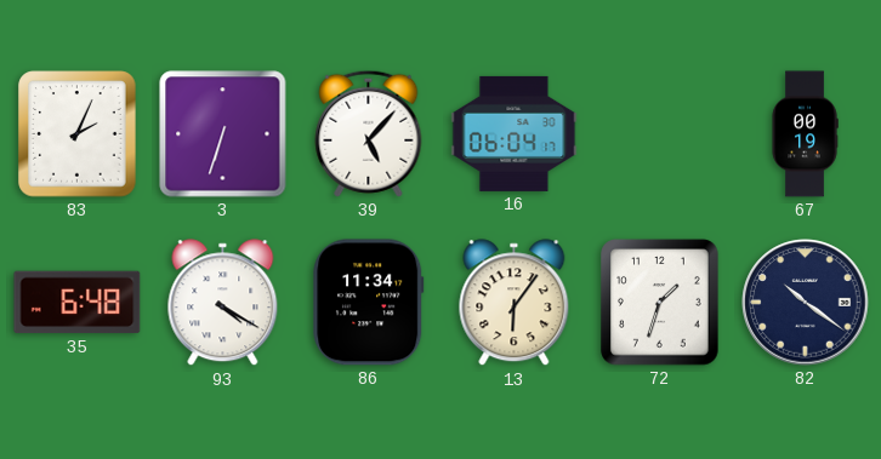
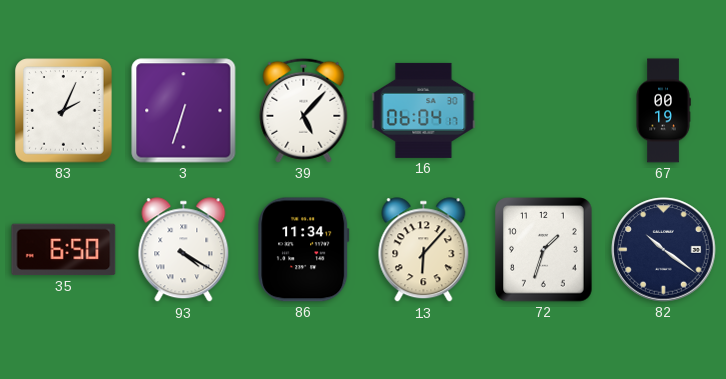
35: 6:48 -> 6:50 (64, 250)
13: 6:06 -> 6:07 (424, 250)
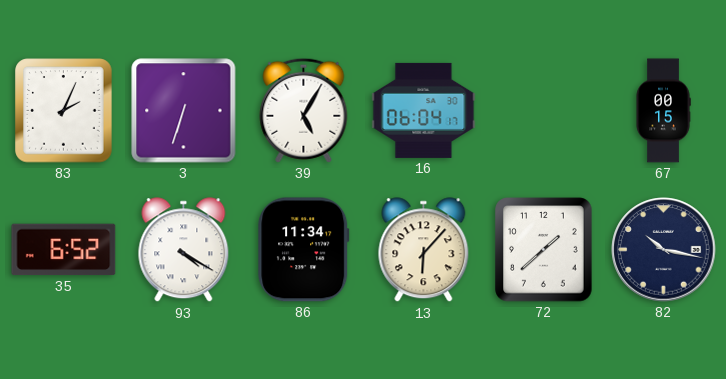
39: 5:07 -> 5:05 (304, 110)
67: 00:19 -> 00:15 (663, 111)
35: 6:50 -> 6:52 (64, 250)
72: 1:33 -> 1:38 (544, 250)
82: 10:21 -> 10:17 (664, 250)
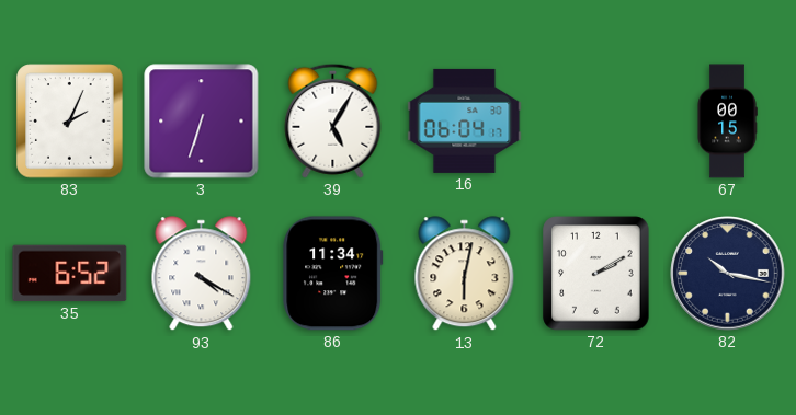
13: 6:07 -> 6:02 (465, 274)
72: 1:38 -> 2:10 (596, 274)
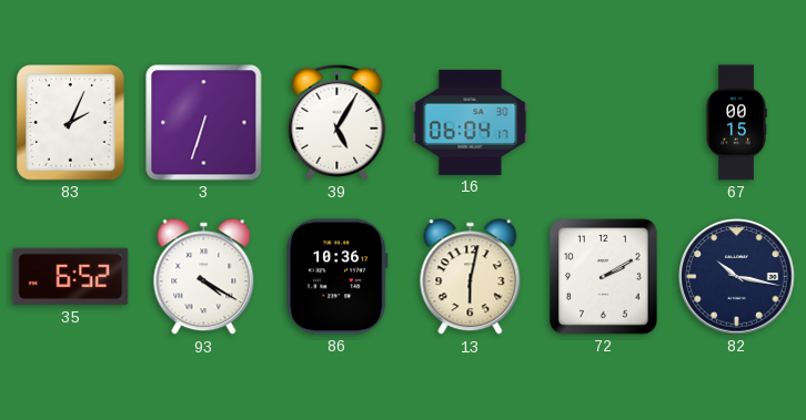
86: 11:34 -> 10:36 (337, 277)
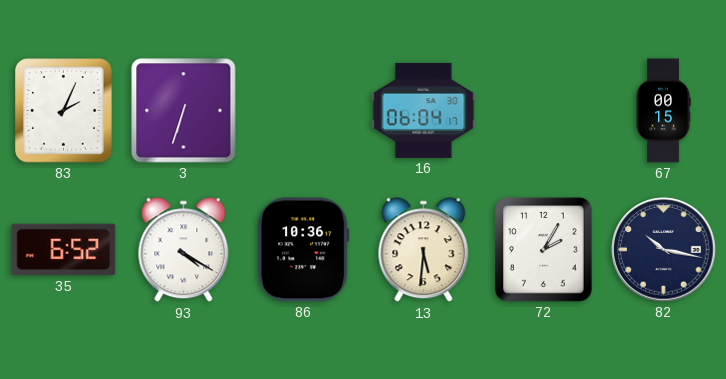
39: 5:05 -> none (337, 122)
13: 6:02 -> 5:31 (424, 250)
72: 2:10 -> 2:05 (544, 250)
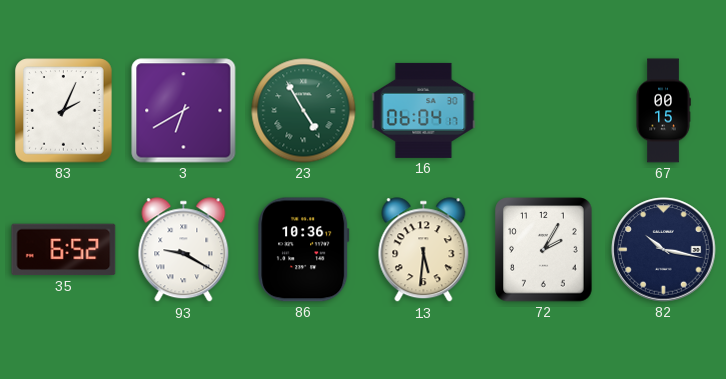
3: 6:33 -> 6:40 (184, 111)
23: none -> 4:55 (304, 111)
93: 4:20 -> 9:20 (184, 250)
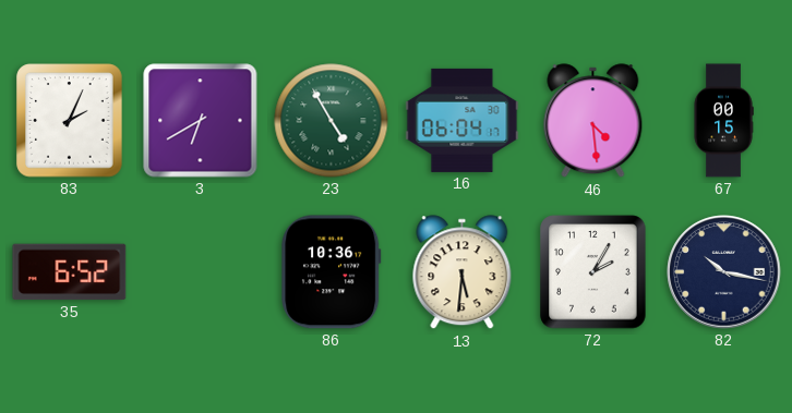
46: none -> 4:29 (593, 121)
93: 9:20 -> none (184, 250)
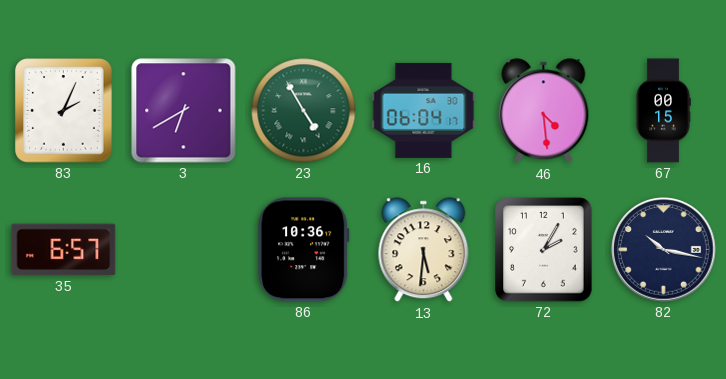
35: 6:52 -> 6:57 (64, 250)
